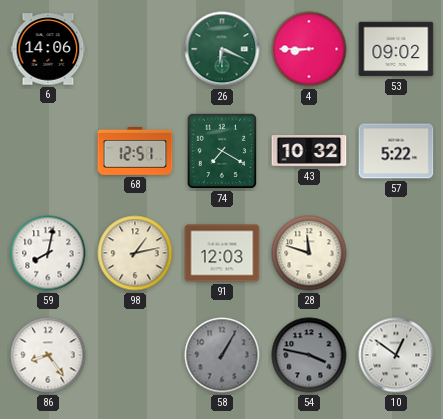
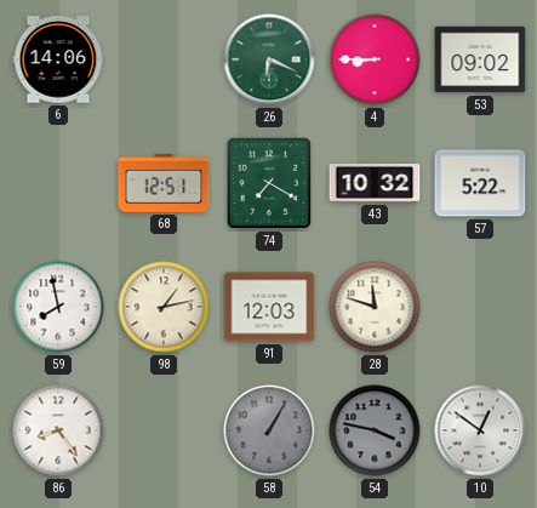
59: 8:02 -> 7:58 (58, 307)
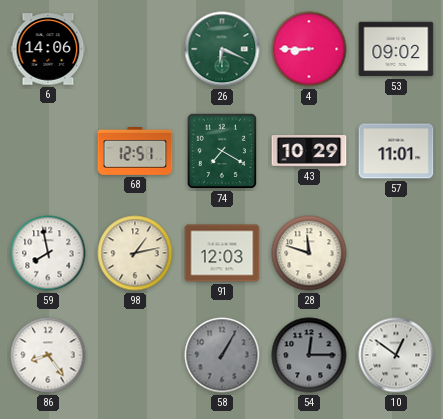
43: 10:32 -> 10:29 (309, 152)
57: 5:22 -> 11:01 (396, 151)
54: 3:47 -> 12:15 (309, 355)
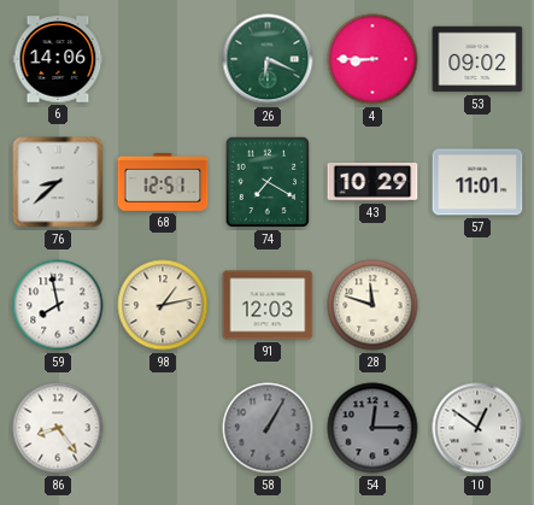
76: none -> 8:38 (58, 182)
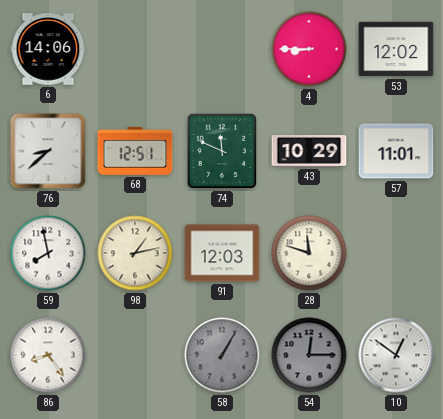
26: 6:19 -> none (268, 59)
53: 09:02 -> 12:02 (396, 49)
74: 7:20 -> 11:49 (221, 151)
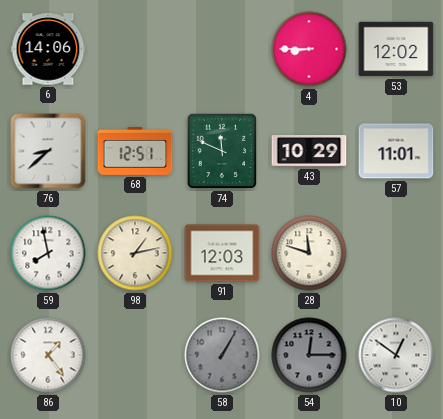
86: 8:24 -> 1:24 (48, 355)
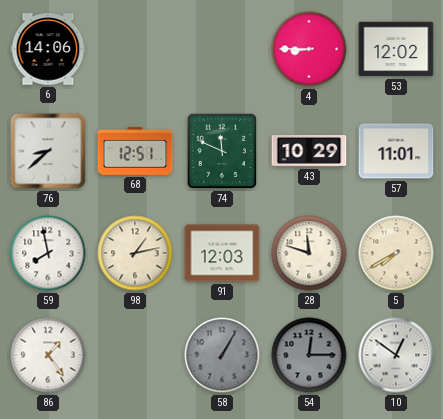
5: none -> 7:40 (396, 253)
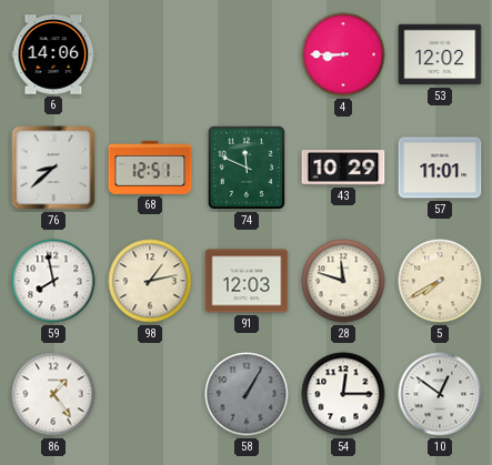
54 dial: grey -> white (343, 394)
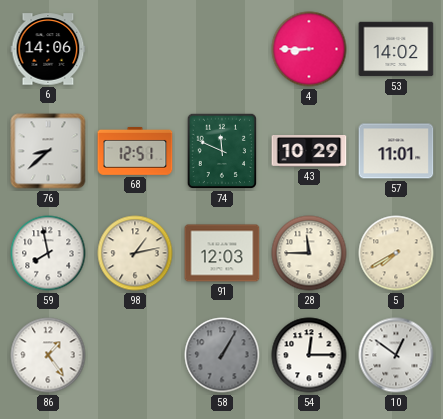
53: 12:02 -> 14:02 (396, 49)
28: 11:48 -> 11:45 (309, 253)
